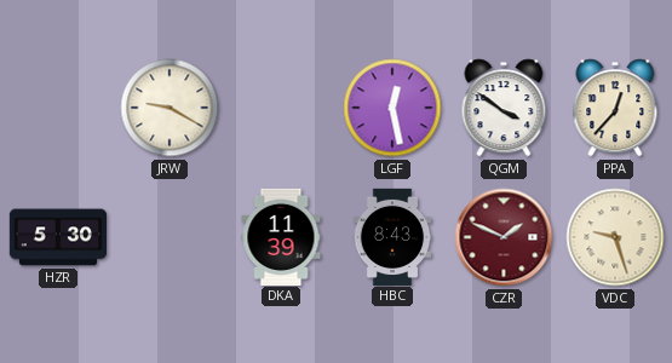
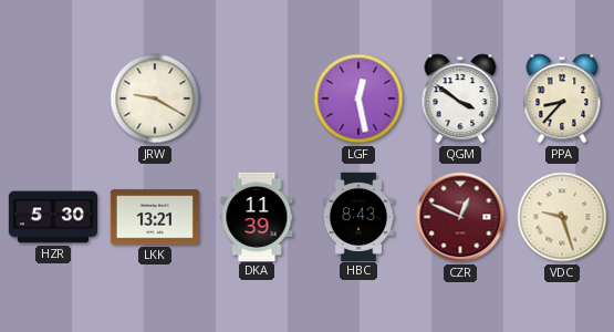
PPA: 12:37 -> 8:37 (562, 98)
LKK: none -> 13:21 (155, 217)
CZR: 1:49 -> 12:49 (460, 217)
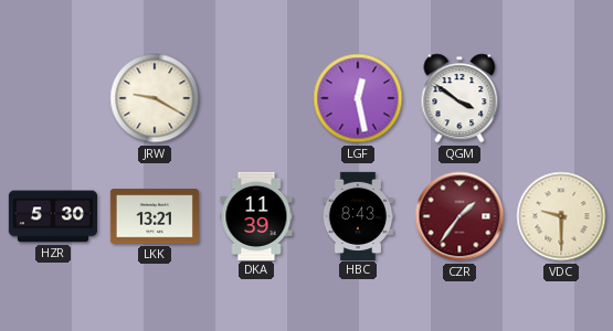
PPA: 8:37 -> none (562, 98)
CZR: 12:49 -> 1:36 (459, 216)
VDC: 9:27 -> 9:30 (561, 216)
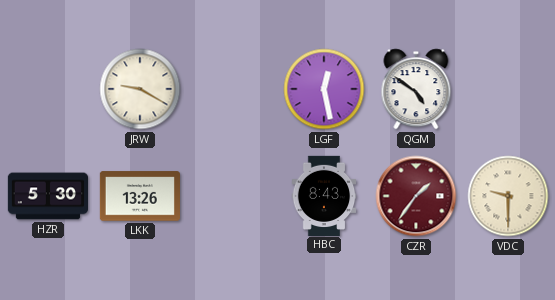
QGM: 3:51 -> 4:51 (416, 89)
LKK: 13:21 -> 13:26 (140, 196)
DKA: 11:39 -> none (256, 215)
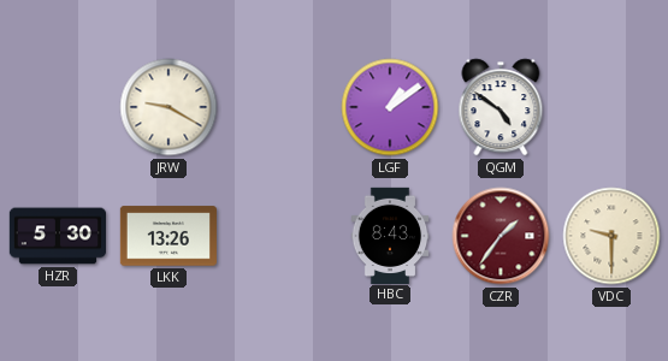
LGF: 12:28 -> 1:09 (390, 107)
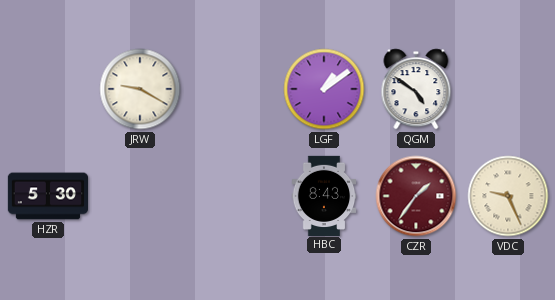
LKK: 13:26 -> none (169, 236)
VDC: 9:30 -> 9:26 (508, 196)
